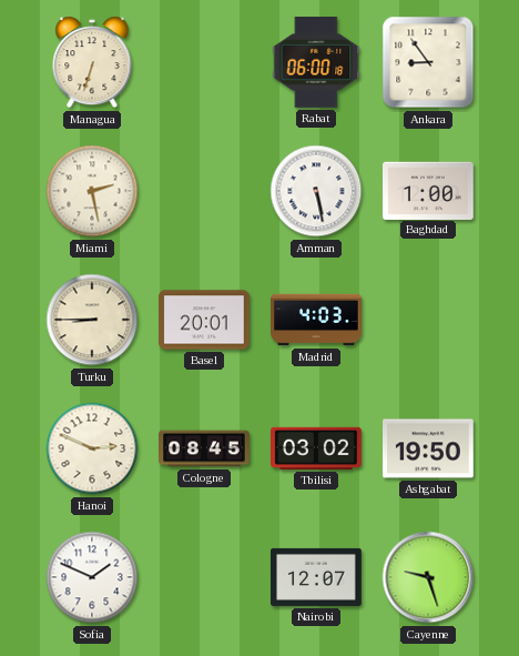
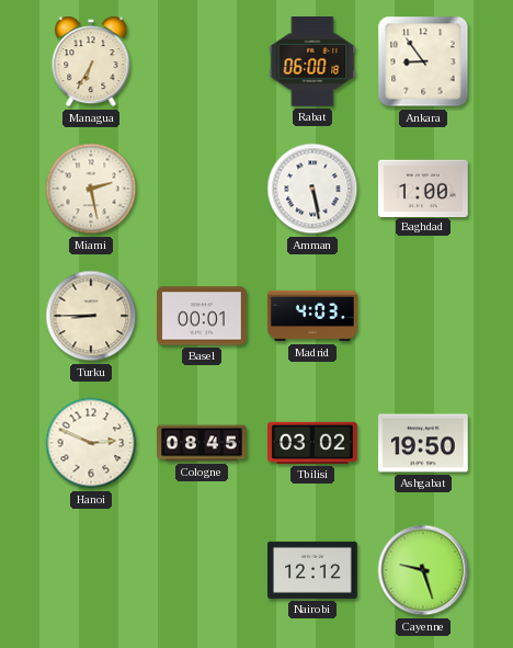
Managua: 6:33 -> 6:35 (91, 61)
Basel: 20:01 -> 00:01 (202, 316)
Sofia: 1:49 -> none (92, 577)
Nairobi: 12:07 -> 12:12 (312, 570)
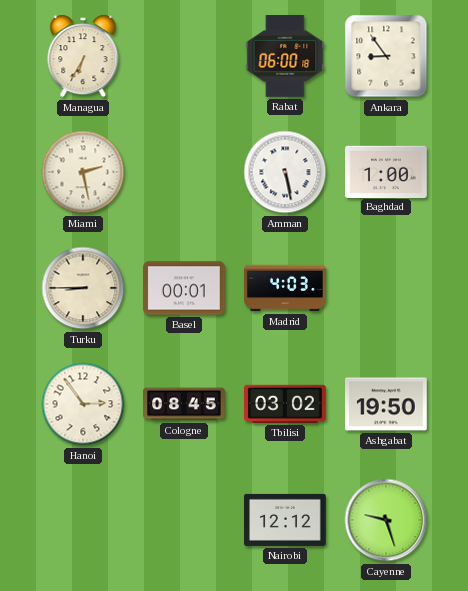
Hanoi: 2:49 -> 2:54 (83, 404)
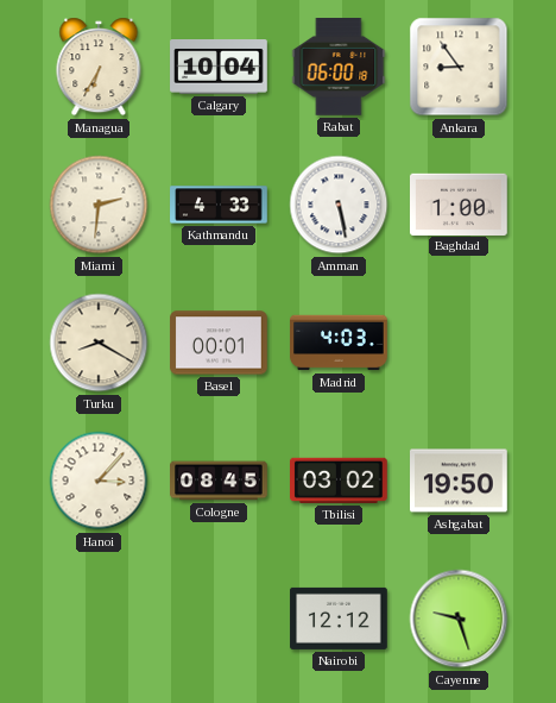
Calgary: none -> 10:04 (219, 67)
Miami: 2:28 -> 2:31 (99, 205)
Kathmandu: none -> 4:33 (219, 205)
Turku: 8:45 -> 8:20 (99, 343)
Hanoi: 2:54 -> 3:07 (99, 481)
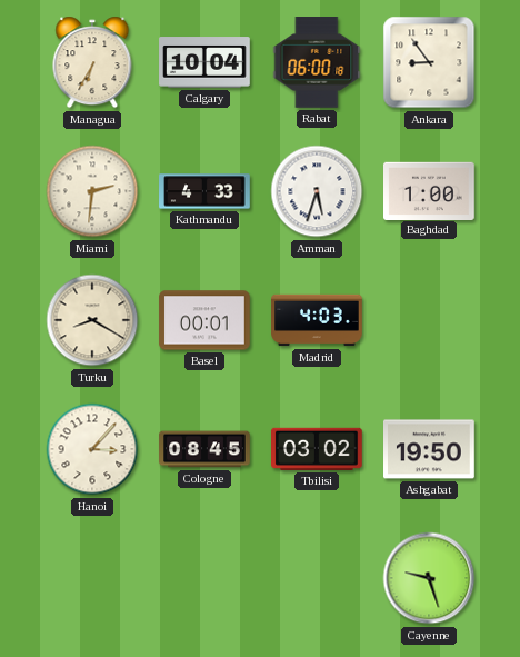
Amman: 5:28 -> 5:33 (317, 191)
Nairobi: 12:12 -> none (339, 619)
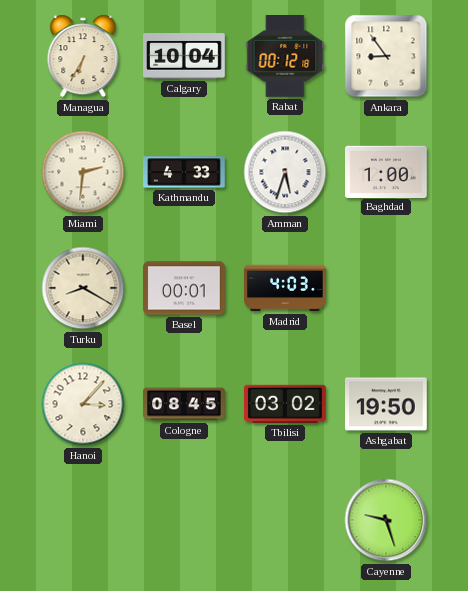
Rabat: 06:00 -> 00:12 (285, 56)
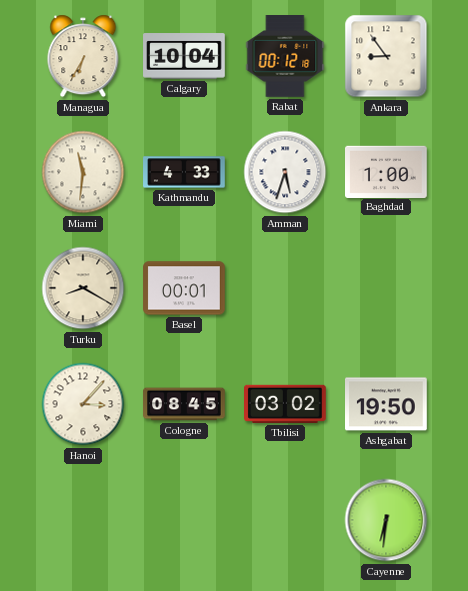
Miami: 2:31 -> 11:31 (83, 172)
Madrid: 4:03 -> none (285, 288)
Cayenne: 9:27 -> 6:31 (386, 520)
